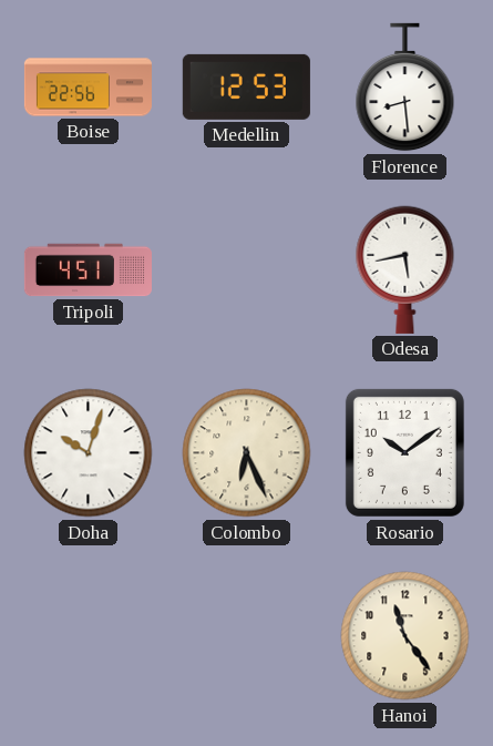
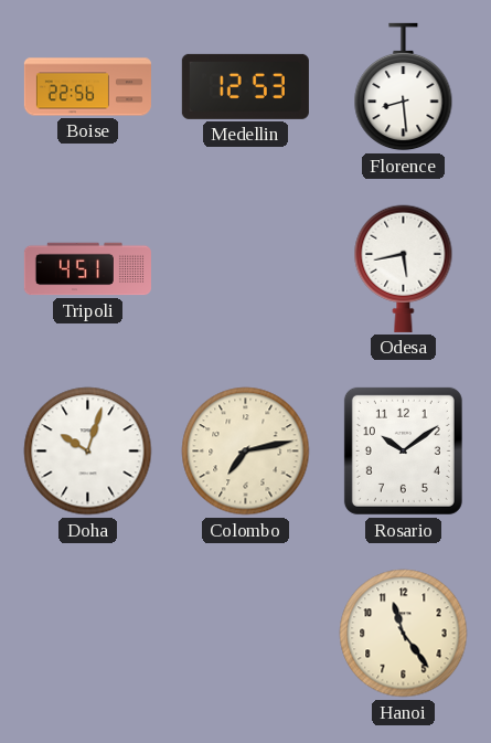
Colombo: 6:26 -> 7:13 (246, 452)
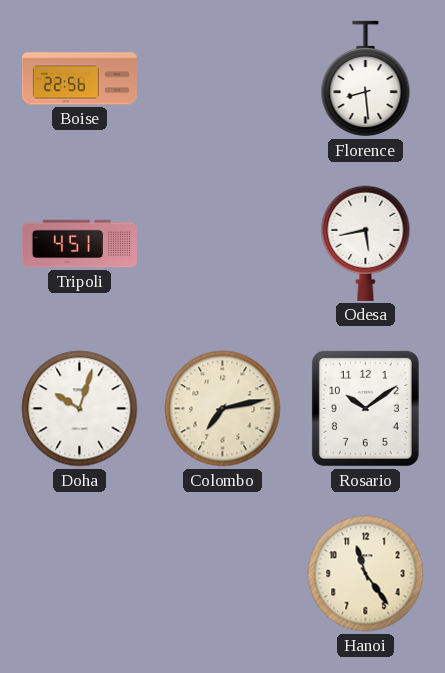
Medellin: 12:53 -> none (245, 86)
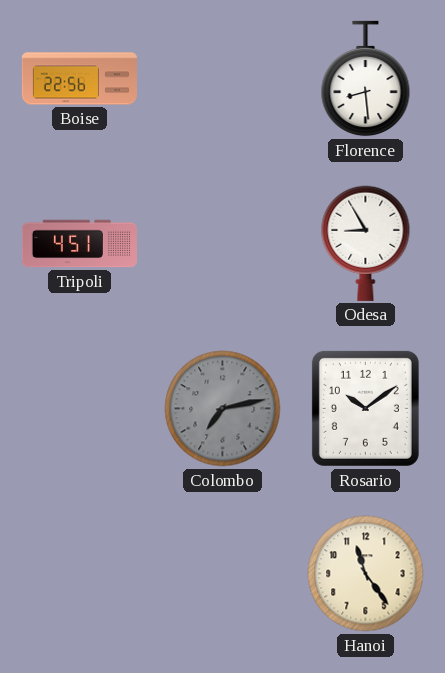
Odesa: 5:43 -> 8:55 (366, 243)
Doha: 10:03 -> none (80, 409)
Colombo dial: cream -> grey (223, 409)
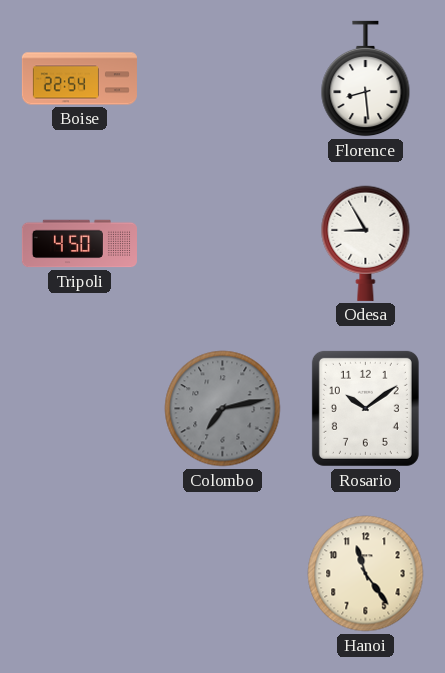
Boise: 22:56 -> 22:54 (79, 79)
Tripoli: 4:51 -> 4:50 (79, 244)
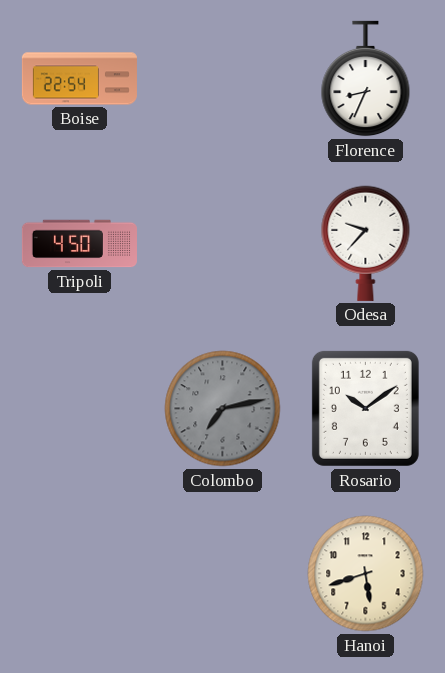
Florence: 8:29 -> 8:34 (366, 79)
Odesa: 8:55 -> 9:37 (366, 243)
Hanoi: 11:24 -> 5:42 (366, 574)
